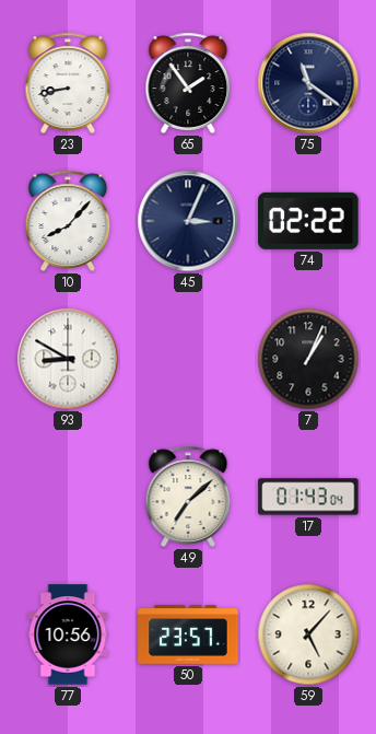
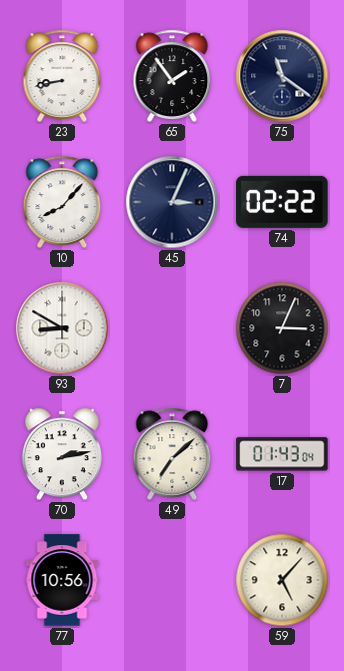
7: 1:04 -> 3:04 (282, 328)
70: none -> 2:13 (62, 454)
50: 23:57 -> none (188, 634)
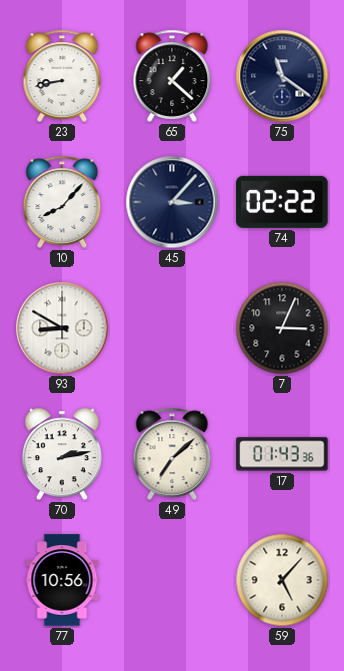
65: 1:54 -> 1:22 (172, 76)
45: 3:04 -> 3:07 (172, 202)
17: 01:43:04 -> 01:43:36 (282, 454)
